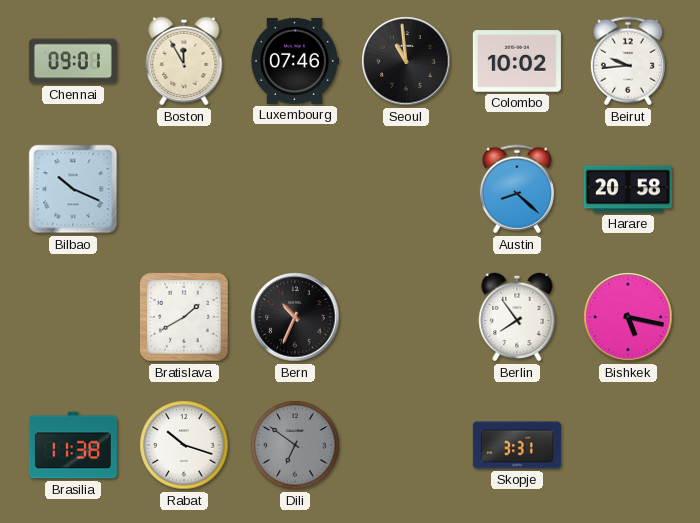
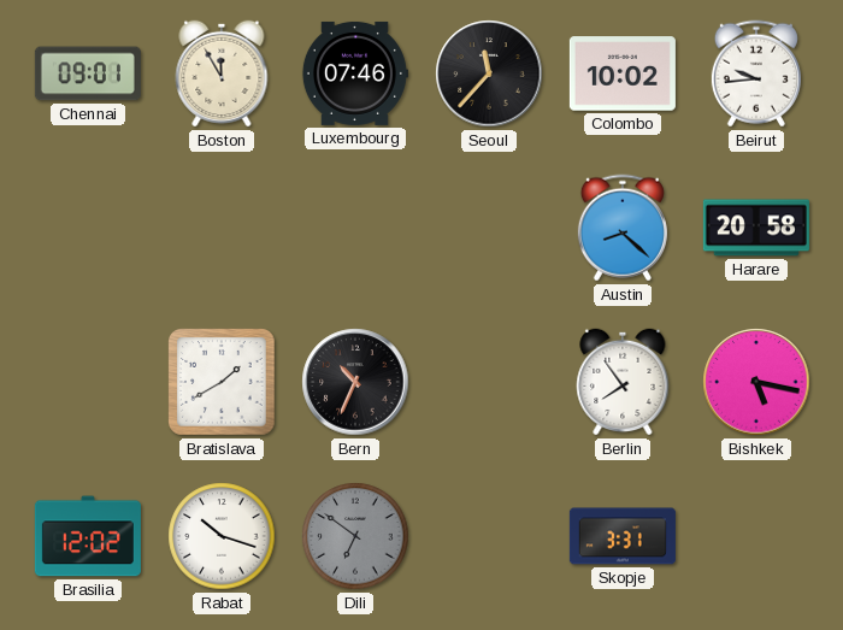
Seoul: 10:59 -> 11:37 (489, 73)
Bilbao: 10:19 -> none (73, 189)
Brasilia: 11:38 -> 12:02 (88, 536)
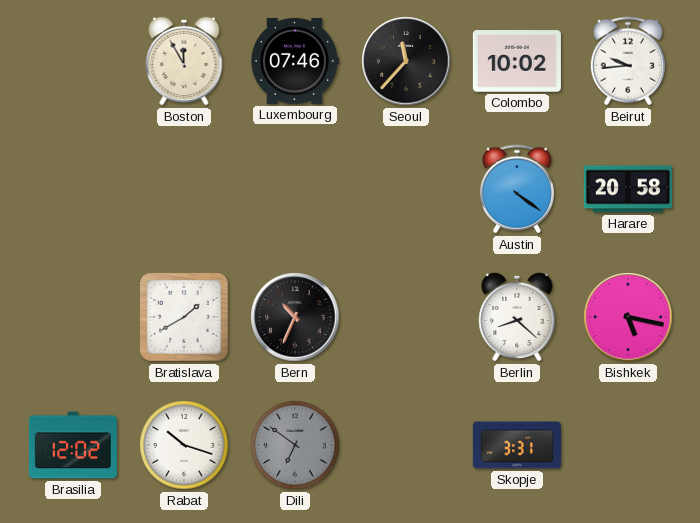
Chennai: 09:01 -> none (88, 73)
Austin: 8:22 -> 4:21 (517, 189)
Berlin: 7:54 -> 8:22 (517, 317)
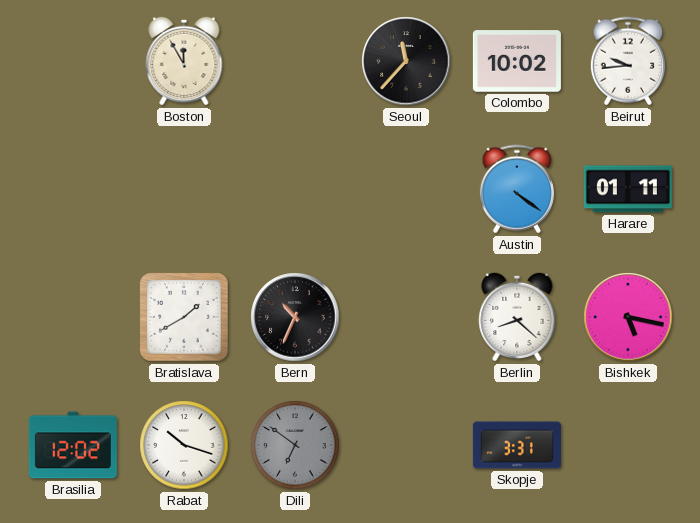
Luxembourg: 07:46 -> none (294, 61)
Harare: 20:58 -> 01:11 (628, 189)
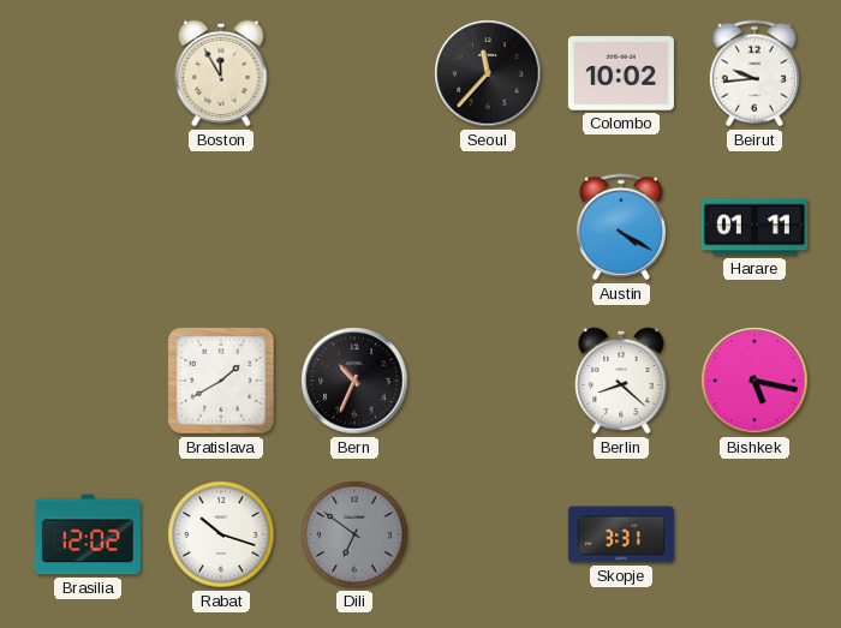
Austin: 4:21 -> 4:20 (621, 227)
